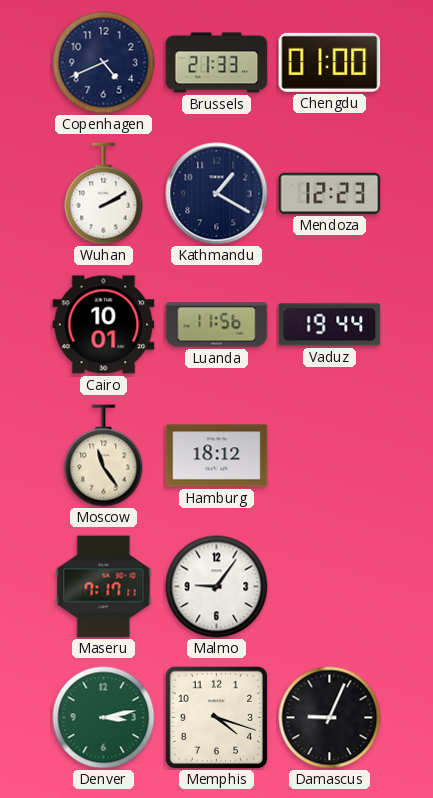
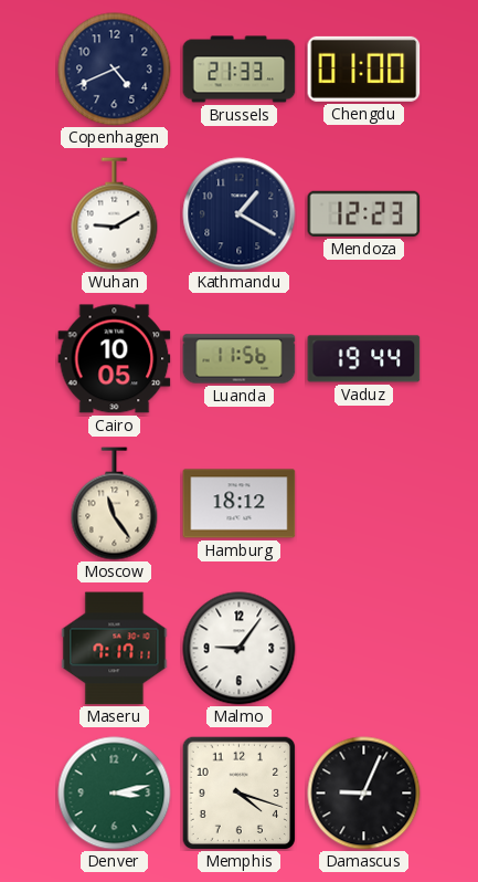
Wuhan: 2:10 -> 9:10 (115, 214)
Cairo: 10:01 -> 10:05 (115, 359)
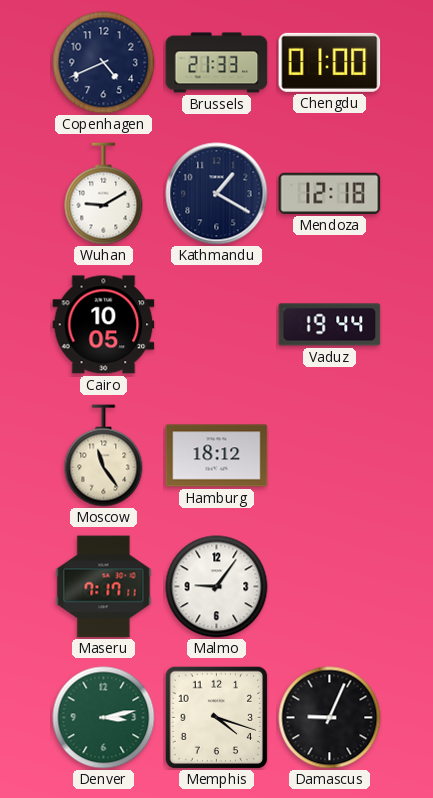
Mendoza: 12:23 -> 12:18 (330, 193)
Luanda: 11:56 -> none (240, 359)
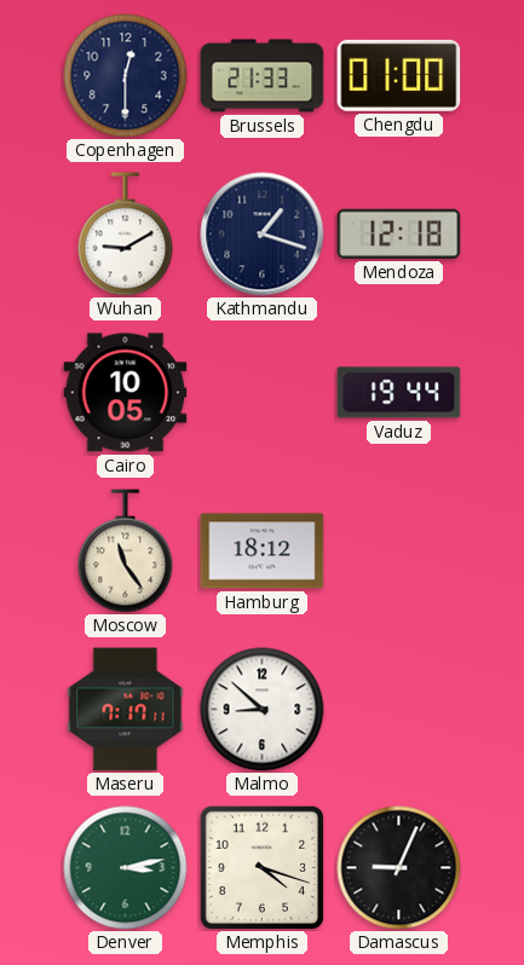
Copenhagen: 4:41 -> 12:30 (126, 76)
Kathmandu: 1:20 -> 1:18 (263, 235)
Malmo: 9:06 -> 8:52 (263, 710)
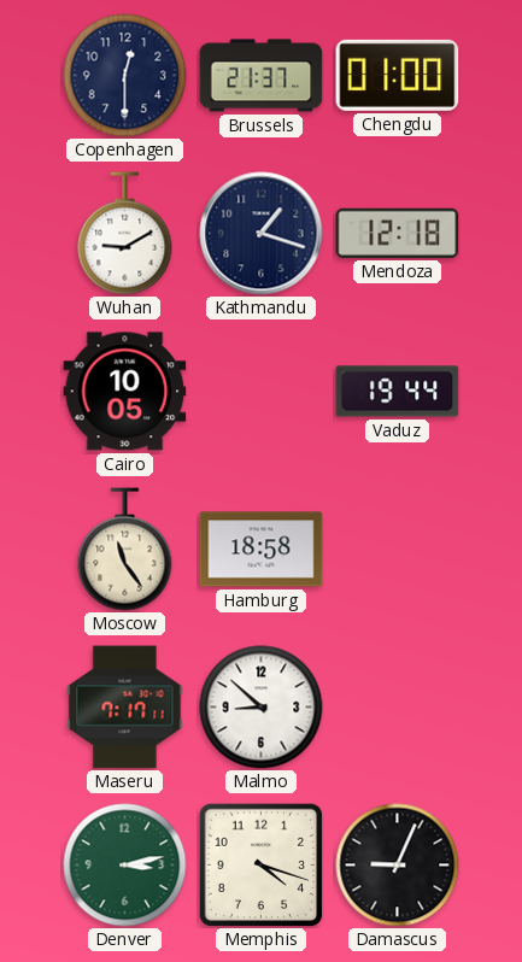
Brussels: 21:33 -> 21:37 (262, 76)
Hamburg: 18:12 -> 18:58 (262, 550)
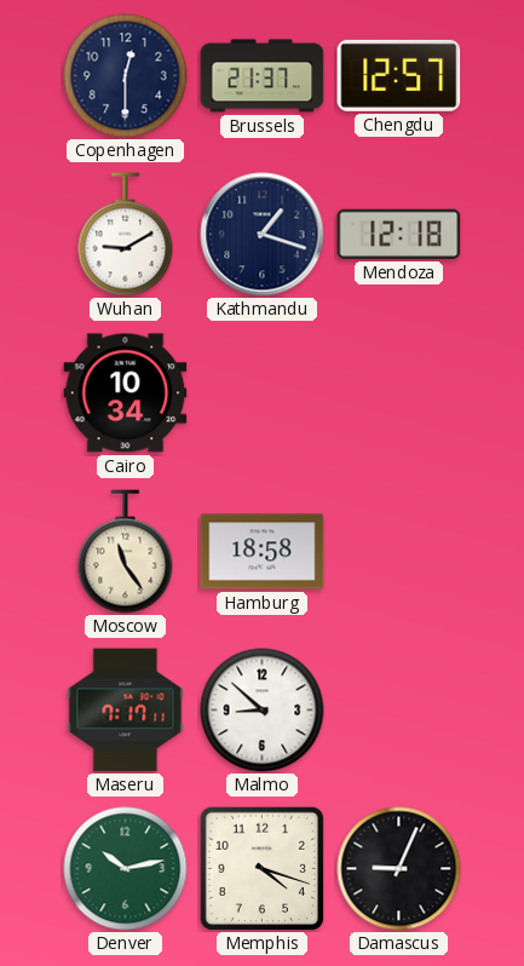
Chengdu: 01:00 -> 12:57 (399, 75)
Cairo: 10:05 -> 10:34 (126, 393)
Vaduz: 19:44 -> none (398, 392)
Denver: 3:13 -> 10:13 (126, 869)
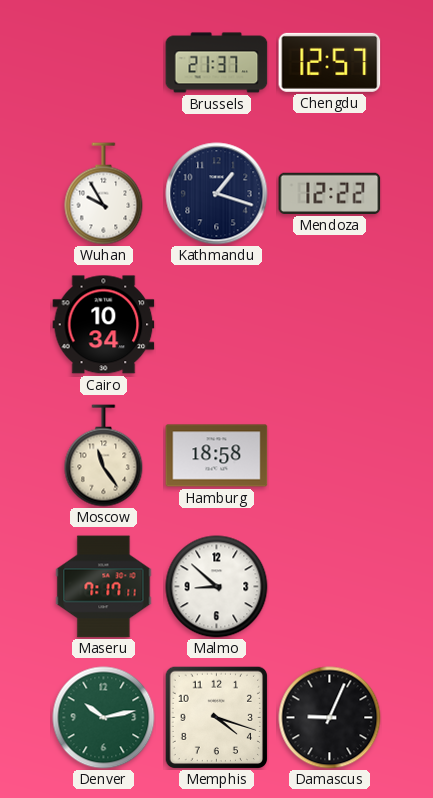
Copenhagen: 12:30 -> none (126, 76)
Wuhan: 9:10 -> 9:55 (104, 194)
Mendoza: 12:18 -> 12:22 (330, 193)
